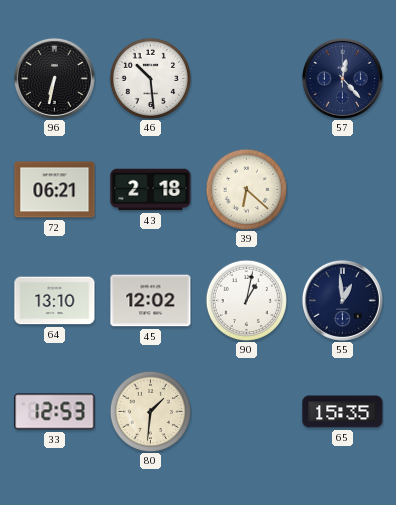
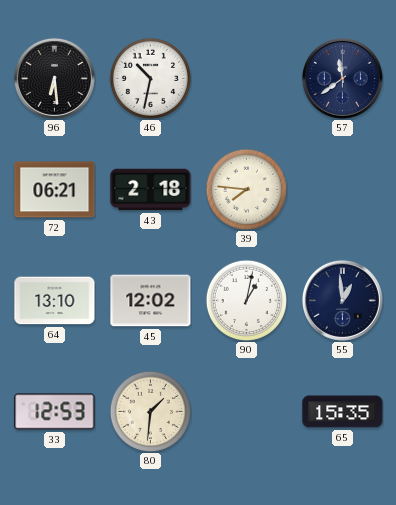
96: 6:32 -> 6:29 (54, 78)
46: 10:29 -> 10:32 (150, 78)
57: 12:23 -> 11:39 (342, 78)
39: 6:22 -> 7:46 (246, 189)
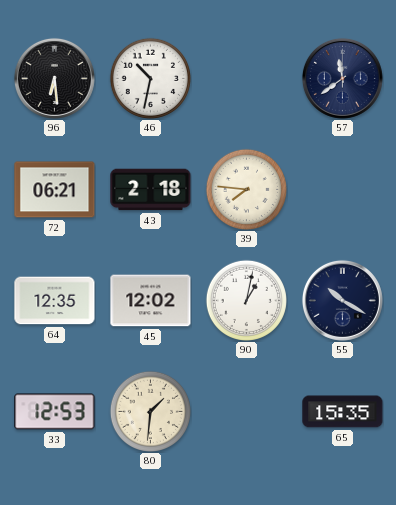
64: 13:10 -> 12:35 (55, 301)
55: 12:59 -> 10:20 (342, 300)
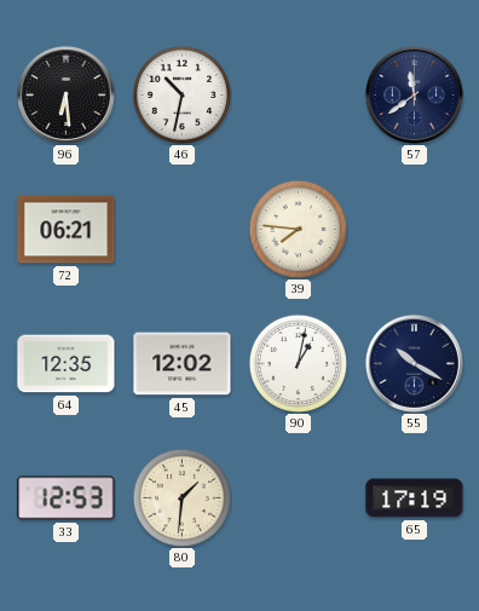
43: 2:18 -> none (151, 190)
65: 15:35 -> 17:19 (415, 498)
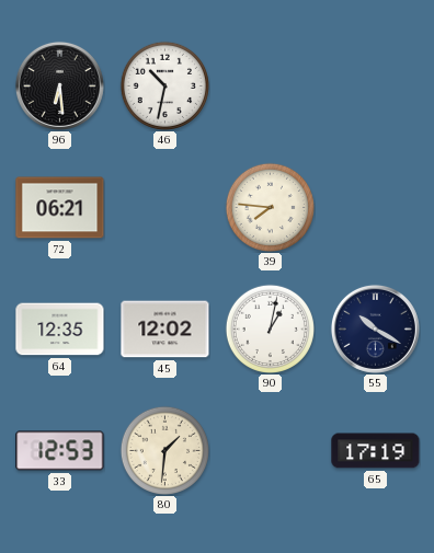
57: 11:39 -> none (414, 94)
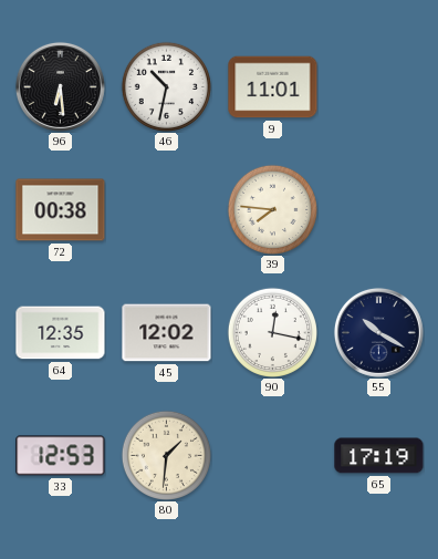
9: none -> 11:01 (273, 87)
72: 06:21 -> 00:38 (61, 210)
90: 1:02 -> 12:17 (272, 332)
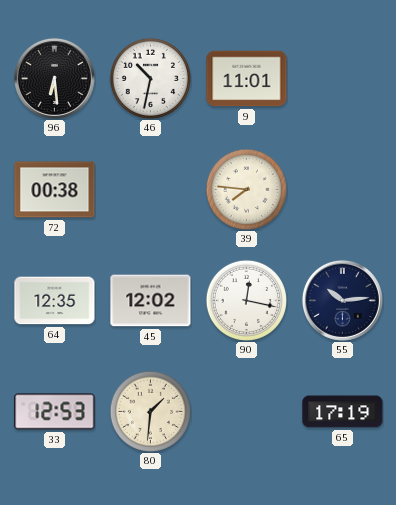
55: 10:20 -> 10:14 (342, 300)
